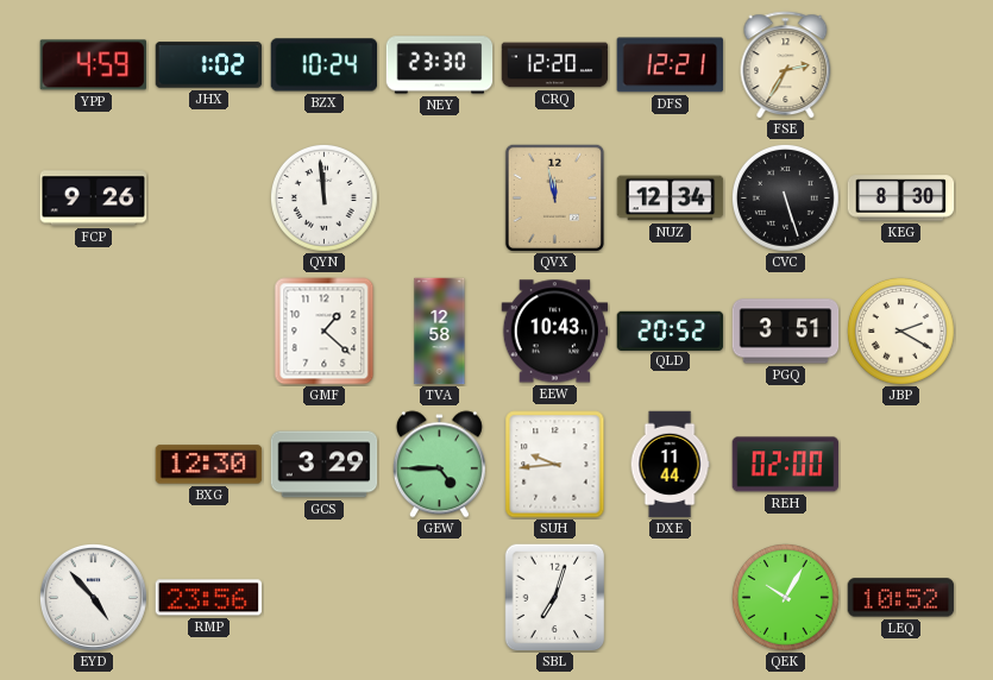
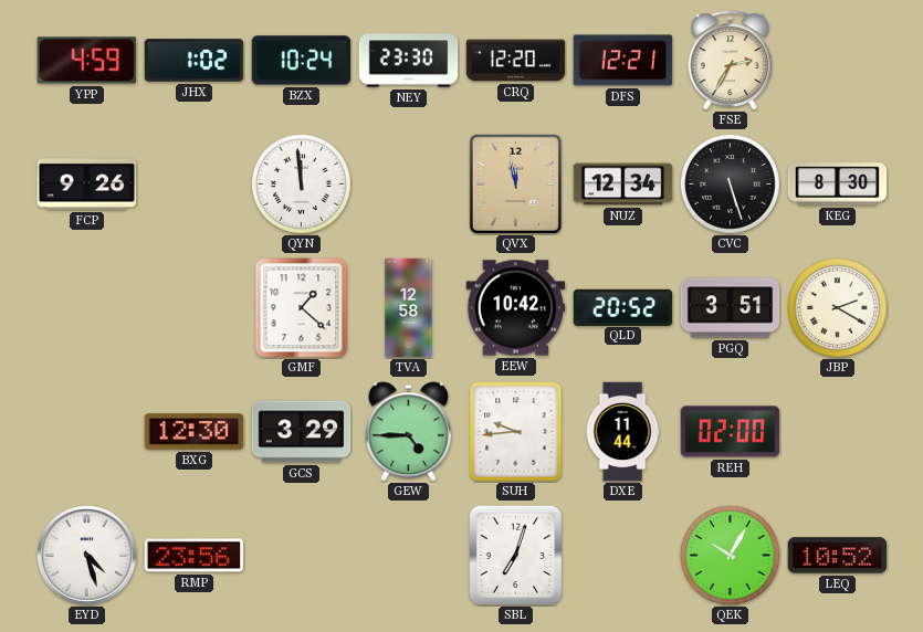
EEW: 10:43 -> 10:42 (516, 308)
EYD: 4:53 -> 4:27 (86, 555)
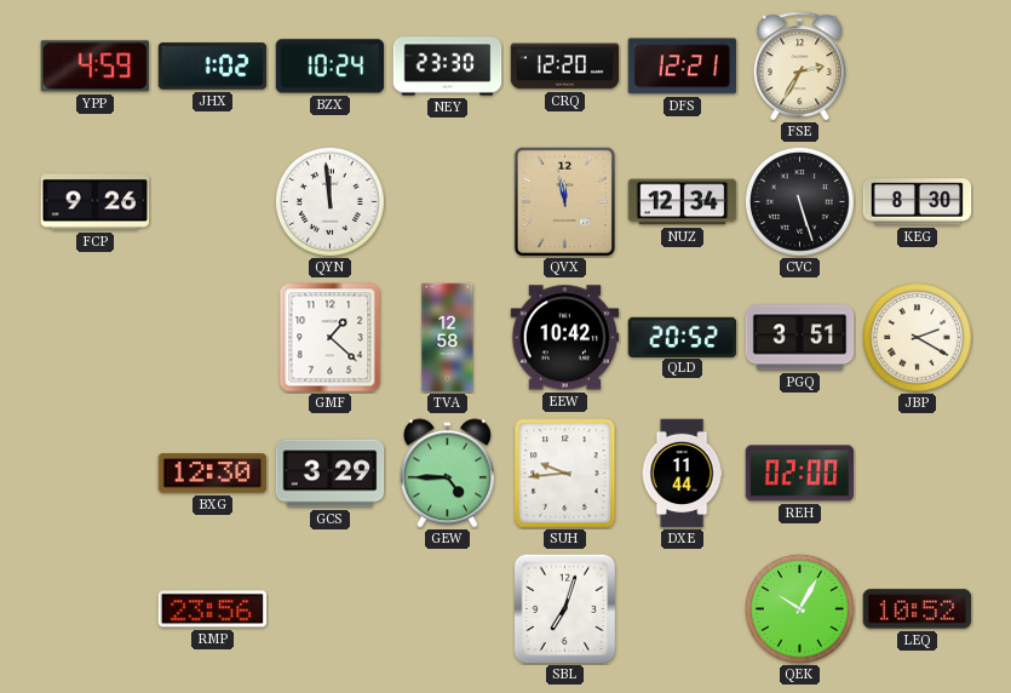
EYD: 4:27 -> none (86, 555)
